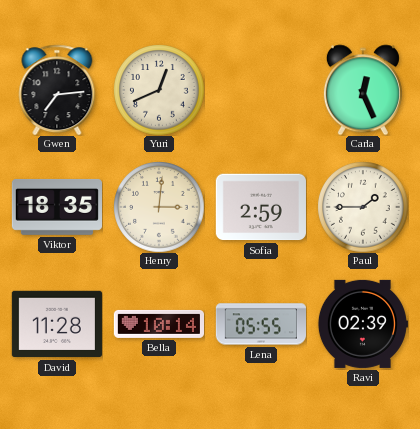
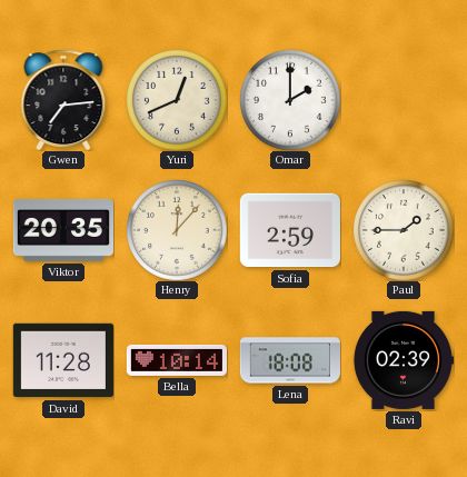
Omar: none -> 2:00 (290, 100)
Carla: 12:26 -> none (363, 90)
Viktor: 18:35 -> 20:35 (62, 230)
Henry: 3:01 -> 12:07 (177, 230)
Lena: 05:55 -> 18:08 (289, 360)
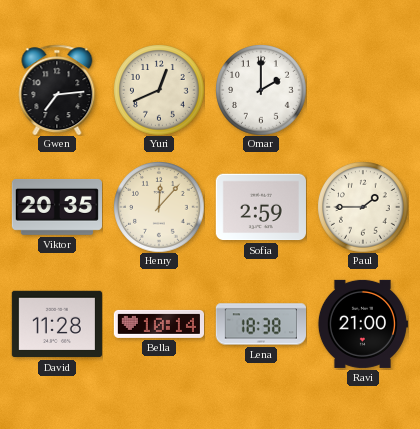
Lena: 18:08 -> 18:38 (260, 324)
Ravi: 02:39 -> 21:00 (363, 324)
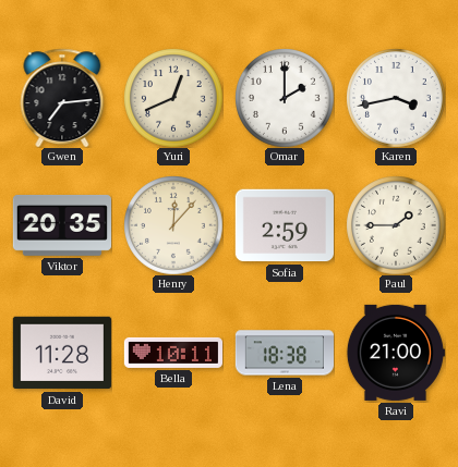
Karen: none -> 3:43 (396, 98)
Bella: 10:14 -> 10:11 (172, 353)
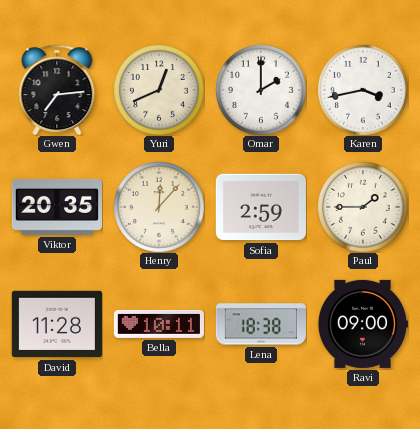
Ravi: 21:00 -> 09:00 (363, 324)
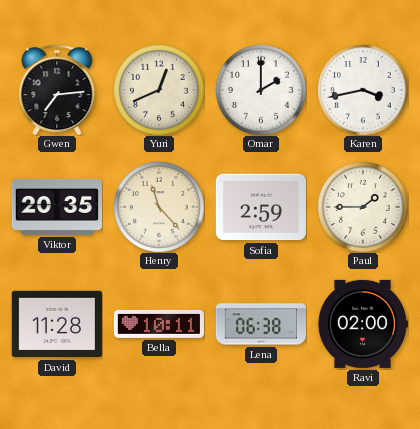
Henry: 12:07 -> 11:23 (159, 207)
Lena: 18:38 -> 06:38 (260, 324)
Ravi: 09:00 -> 02:00 (363, 324)
